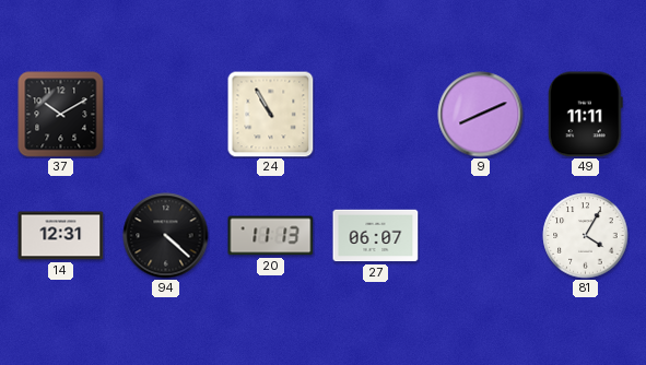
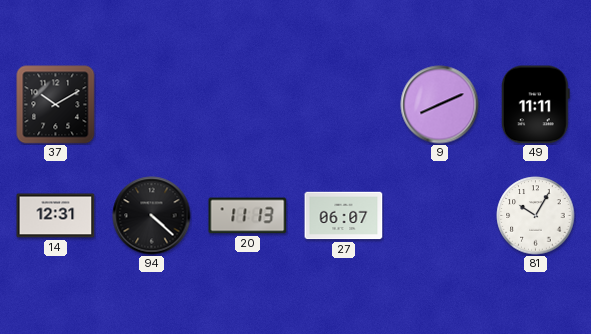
24: 10:55 -> none (271, 115)
81: 4:05 -> 10:05 (536, 216)
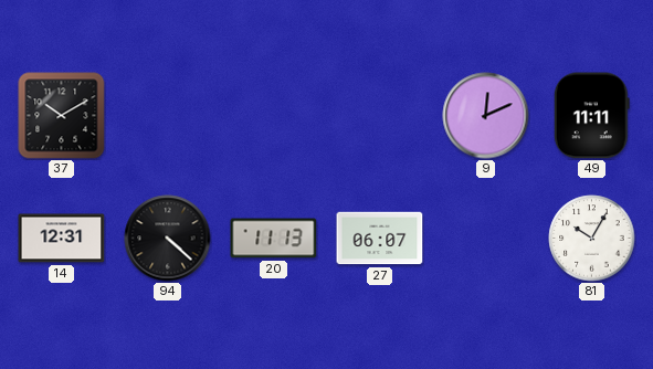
9: 8:11 -> 12:11 (486, 116)
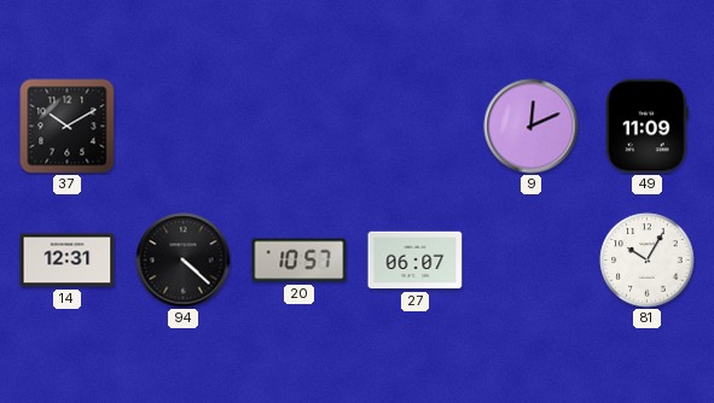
49: 11:11 -> 11:09 (646, 127)
20: 11:13 -> 10:57 (300, 261)
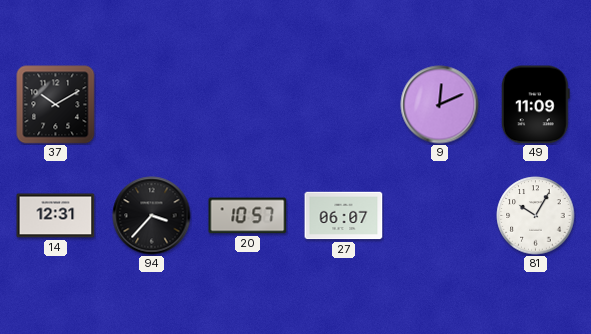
94: 4:22 -> 3:37 (152, 216)
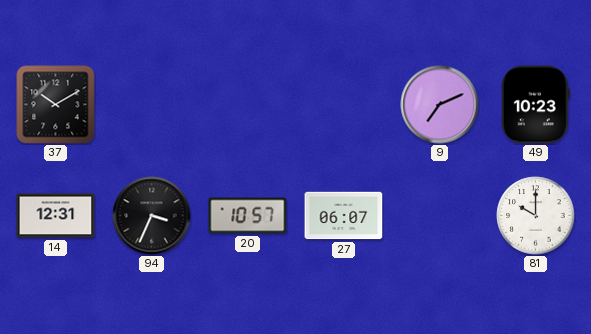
9: 12:11 -> 7:11 (440, 105)
49: 11:09 -> 10:23 (535, 105)
94: 3:37 -> 3:34 (152, 216)
81: 10:05 -> 10:00 (536, 216)
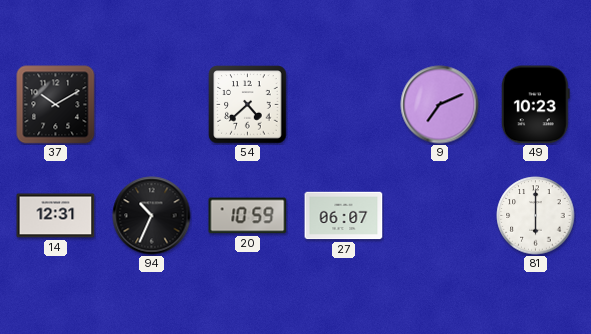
54: none -> 4:38 (248, 105)
94: 3:34 -> 10:34 (152, 216)
20: 10:57 -> 10:59 (248, 216)
81: 10:00 -> 6:00 (536, 216)
